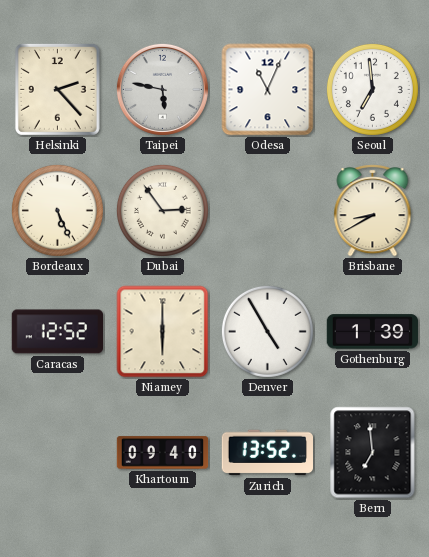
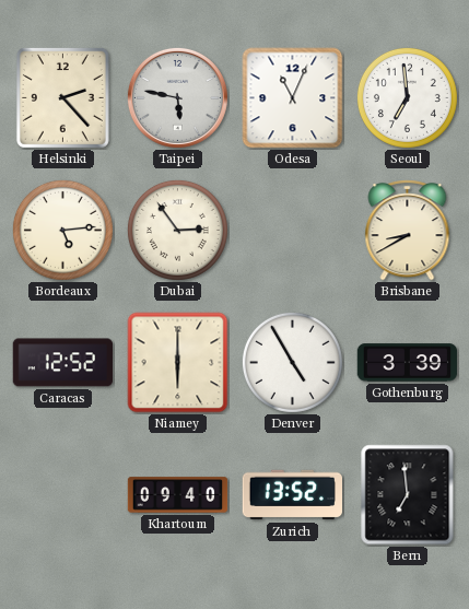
Bordeaux: 5:26 -> 5:14 (62, 230)
Gothenburg: 1:39 -> 3:39 (408, 363)
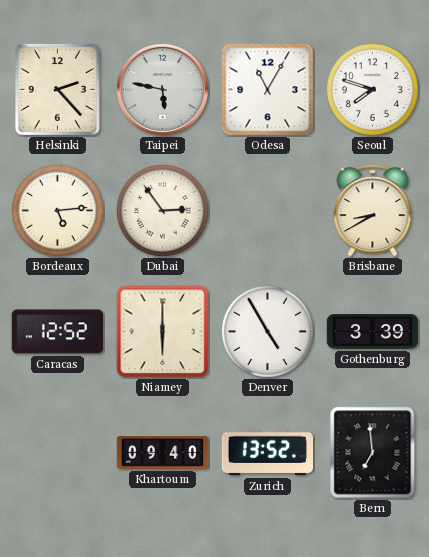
Odesa: 11:04 -> 11:05 (268, 90)
Seoul: 6:59 -> 7:48 (372, 89)
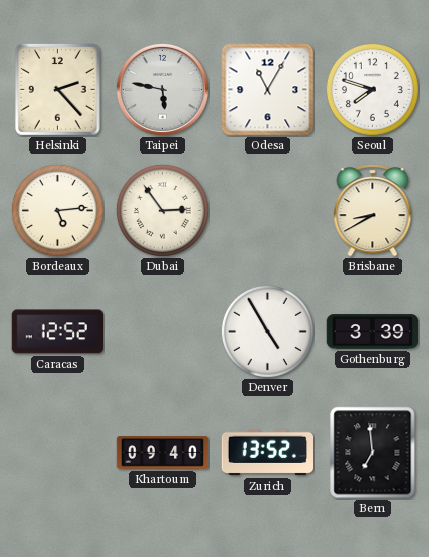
Niamey: 6:00 -> none (163, 332)
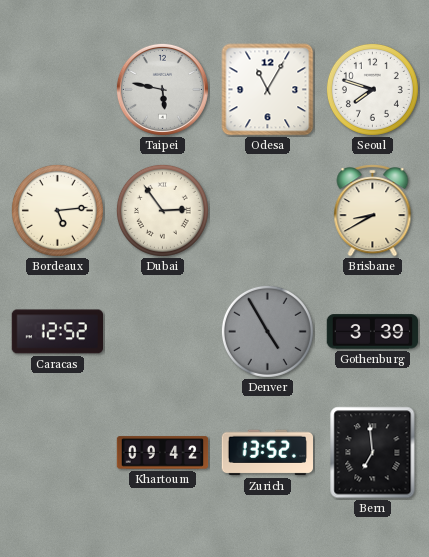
Helsinki: 2:23 -> none (57, 89)
Denver dial: white -> grey (267, 331)
Khartoum: 09:40 -> 09:42 (163, 453)
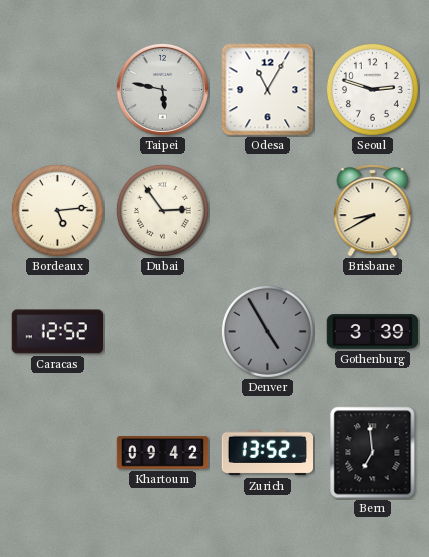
Seoul: 7:48 -> 2:48 (372, 89)
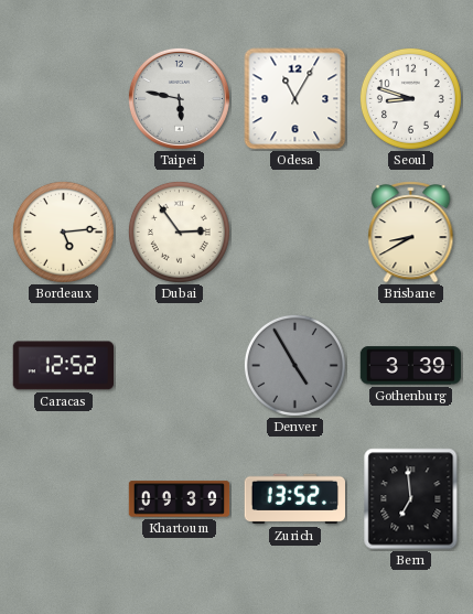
Seoul: 2:48 -> 8:48 (410, 98)
Khartoum: 09:42 -> 09:39 (180, 499)
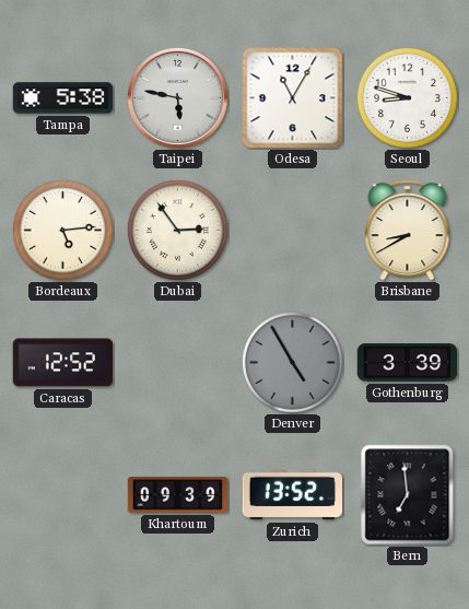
Tampa: none -> 5:38 (63, 98)
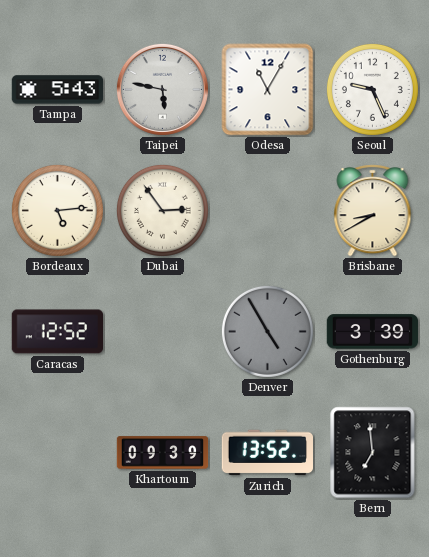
Tampa: 5:38 -> 5:43 (58, 90)
Seoul: 8:48 -> 9:26 (372, 89)
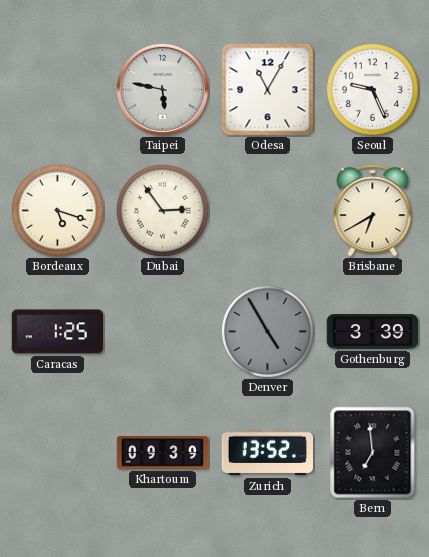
Tampa: 5:43 -> none (58, 90)
Bordeaux: 5:14 -> 5:18 (57, 210)
Brisbane: 8:40 -> 6:40 (373, 211)
Caracas: 12:52 -> 1:25 (57, 332)
